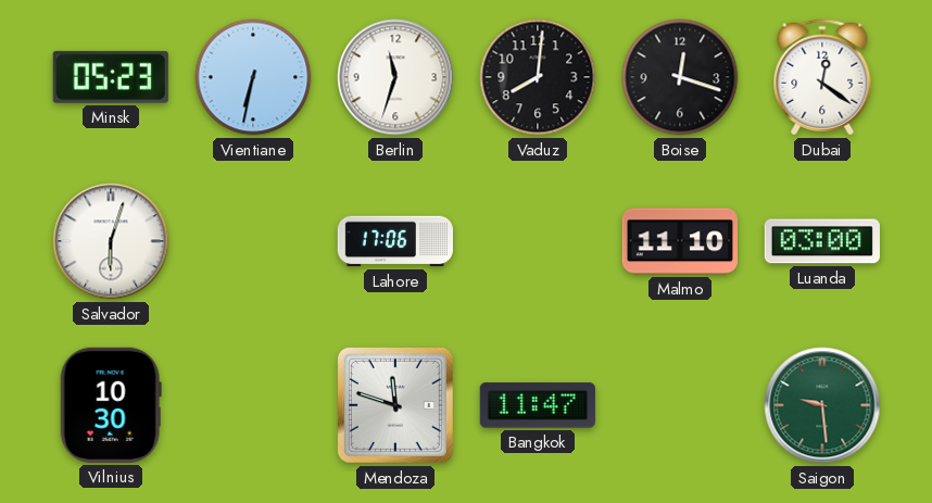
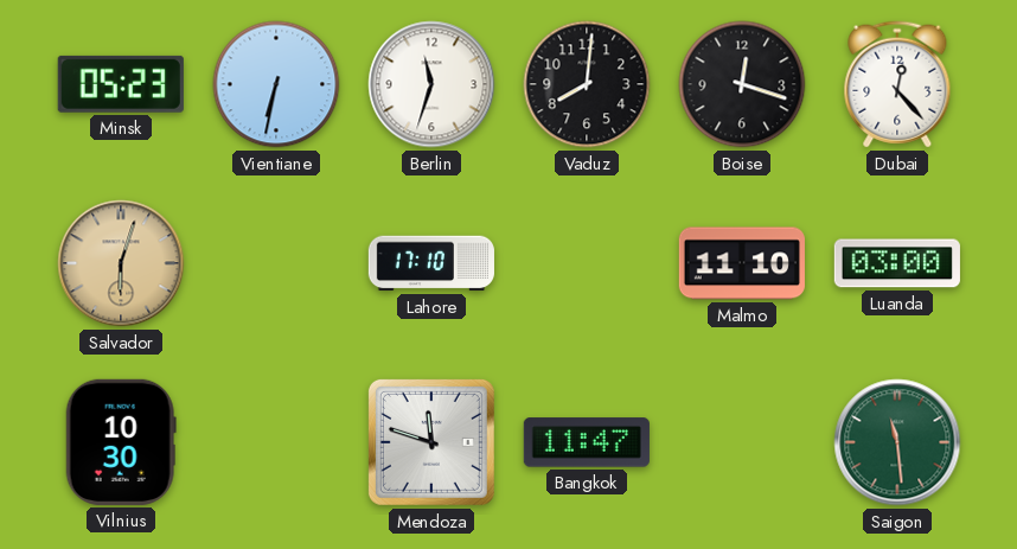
Dubai: 12:21 -> 12:23 (897, 84)
Salvador dial: white -> champagne (121, 263)
Lahore: 17:06 -> 17:10 (431, 263)
Saigon: 9:29 -> 11:29 (897, 442)
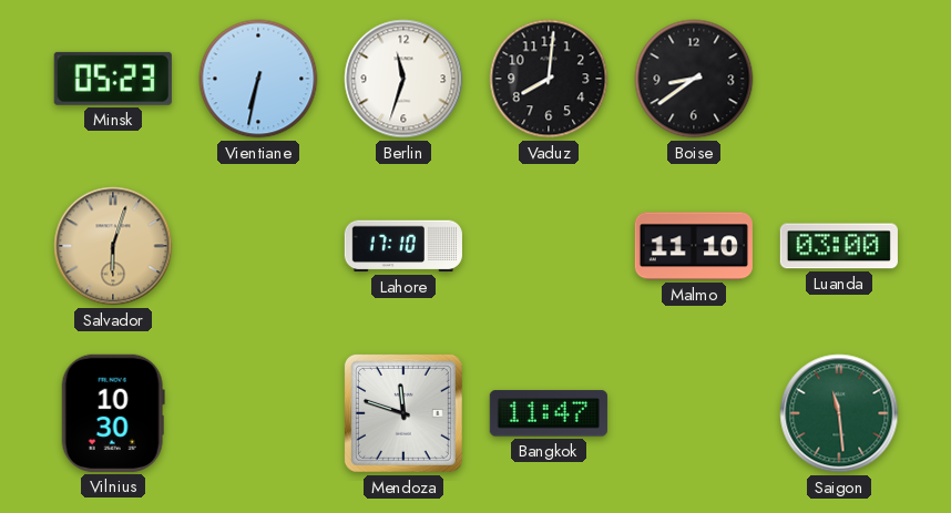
Boise: 12:18 -> 8:39 (694, 79)
Dubai: 12:23 -> none (897, 84)
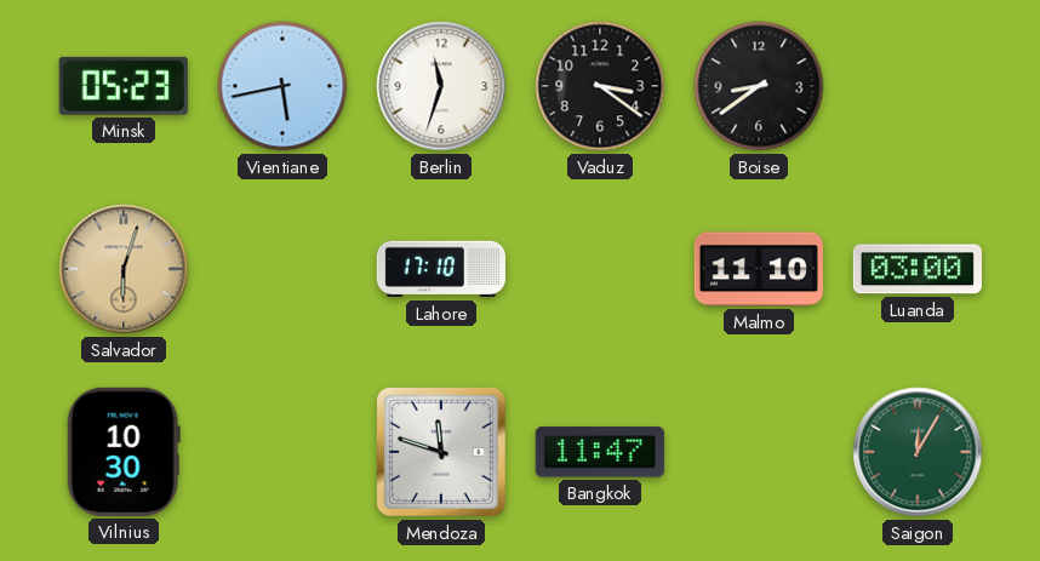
Vientiane: 6:32 -> 5:43 (282, 86)
Vaduz: 8:01 -> 3:21 (600, 86)
Saigon: 11:29 -> 12:05 (918, 452)
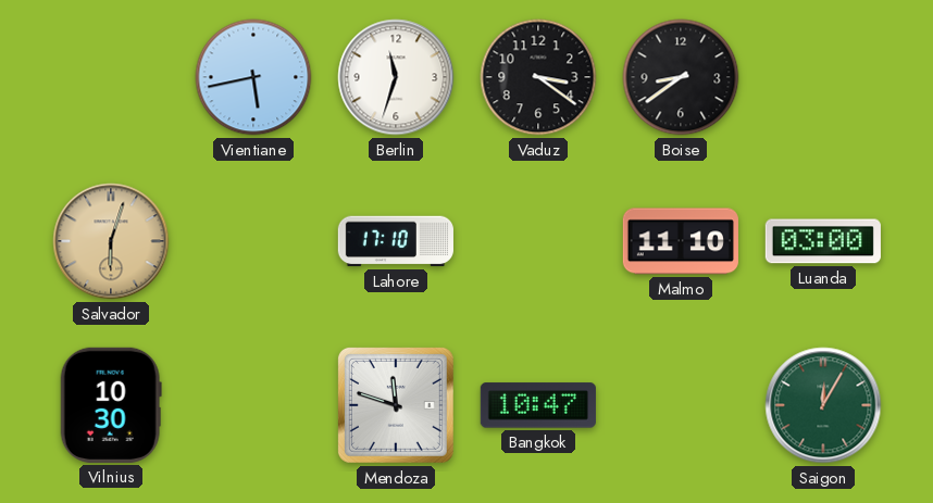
Minsk: 05:23 -> none (124, 86)
Bangkok: 11:47 -> 10:47 (538, 405)
